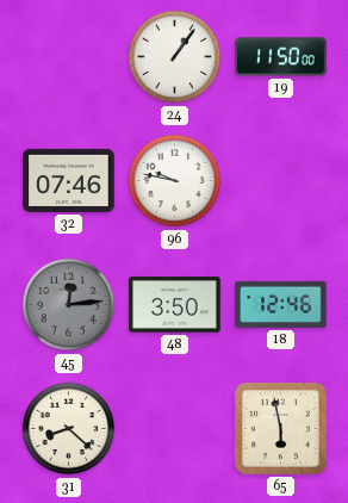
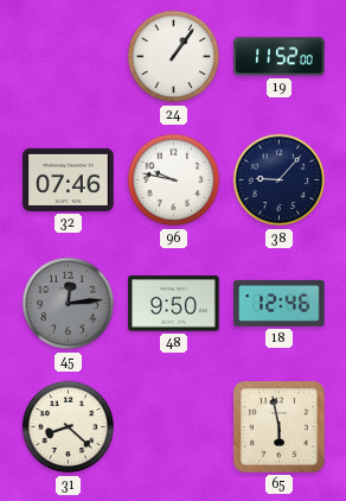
19: 11:50 -> 11:52 (280, 57)
38: none -> 9:07 (280, 180)
48: 3:50 -> 9:50 (174, 304)
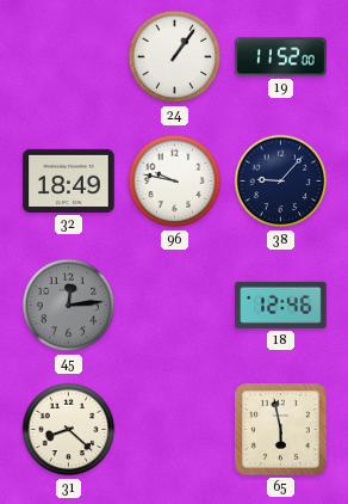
32: 07:46 -> 18:49 (69, 180)
48: 9:50 -> none (174, 304)
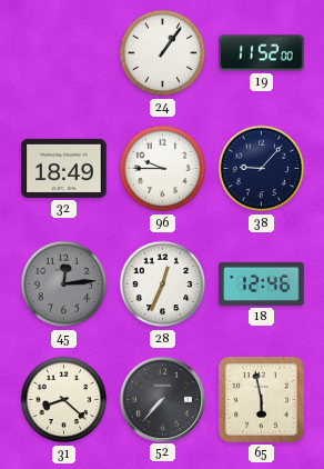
96: 9:47 -> 9:45 (163, 169)
28: none -> 12:34 (163, 285)
52: none -> 7:37 (162, 399)
